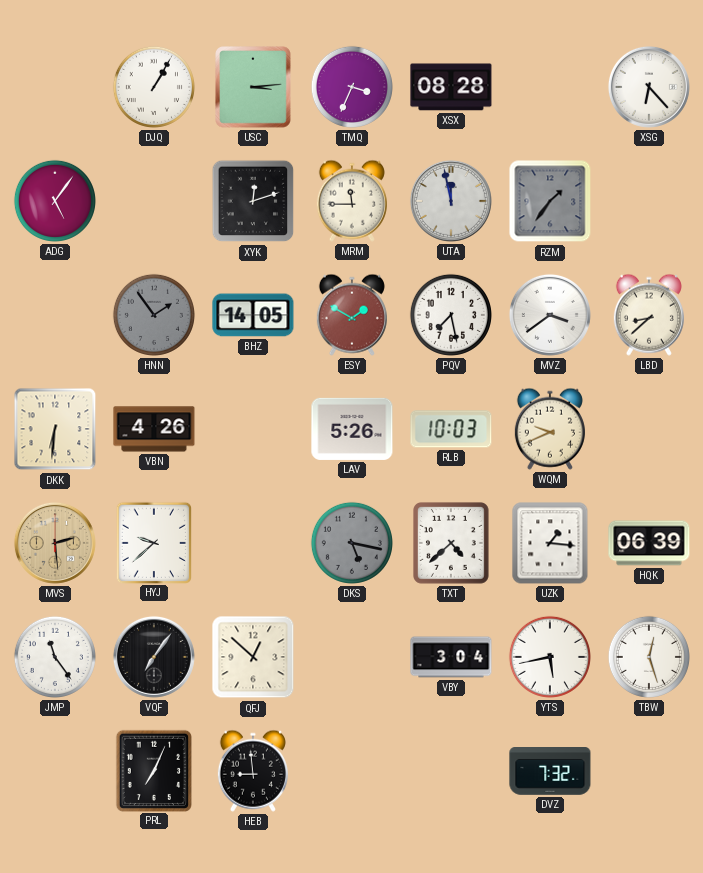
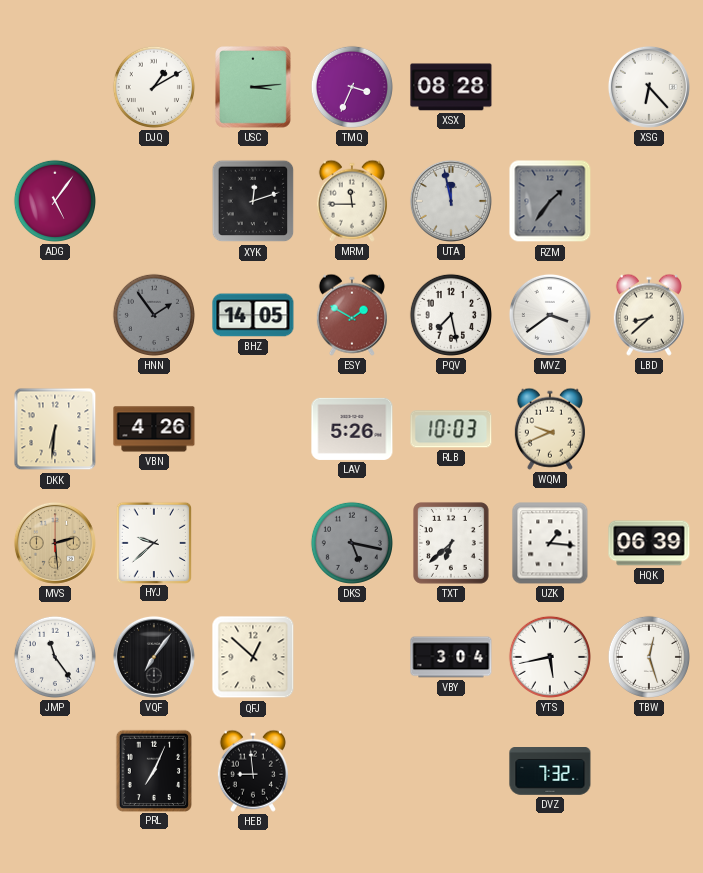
DJQ: 1:05 -> 1:10 (154, 87)
TXT: 4:38 -> 6:38 (452, 544)
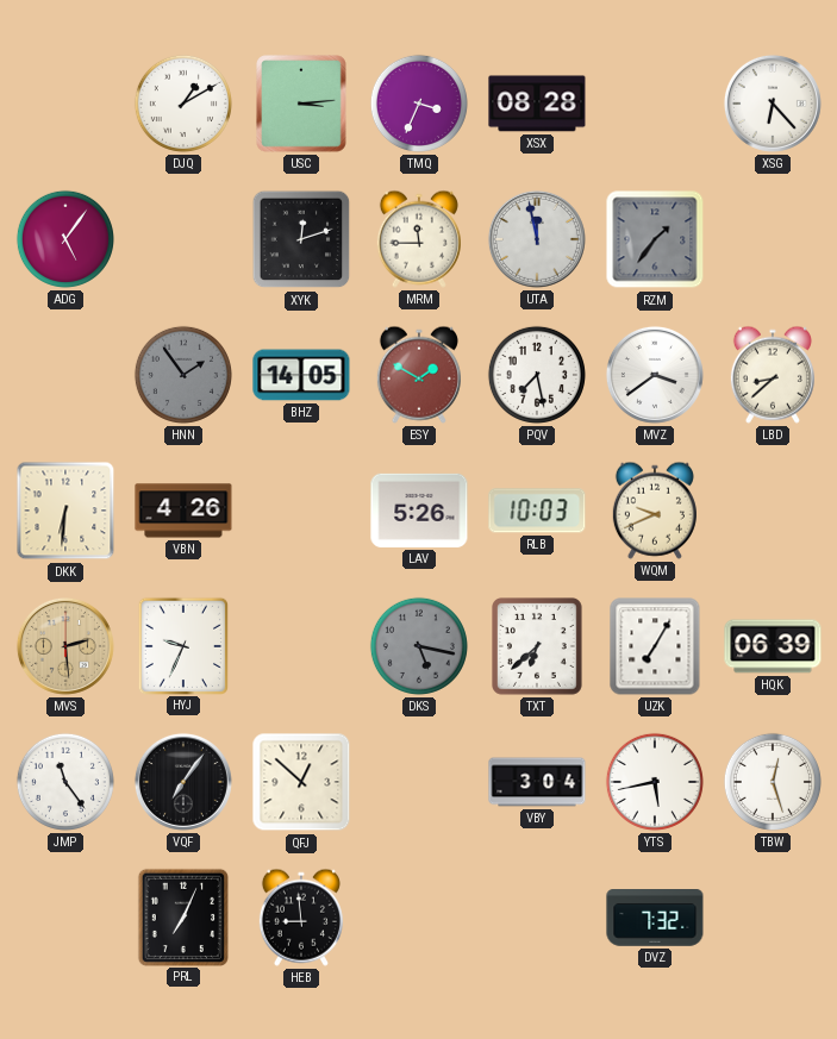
HYJ: 9:38 -> 9:34 (182, 645)
UZK: 1:16 -> 7:05 (655, 646)
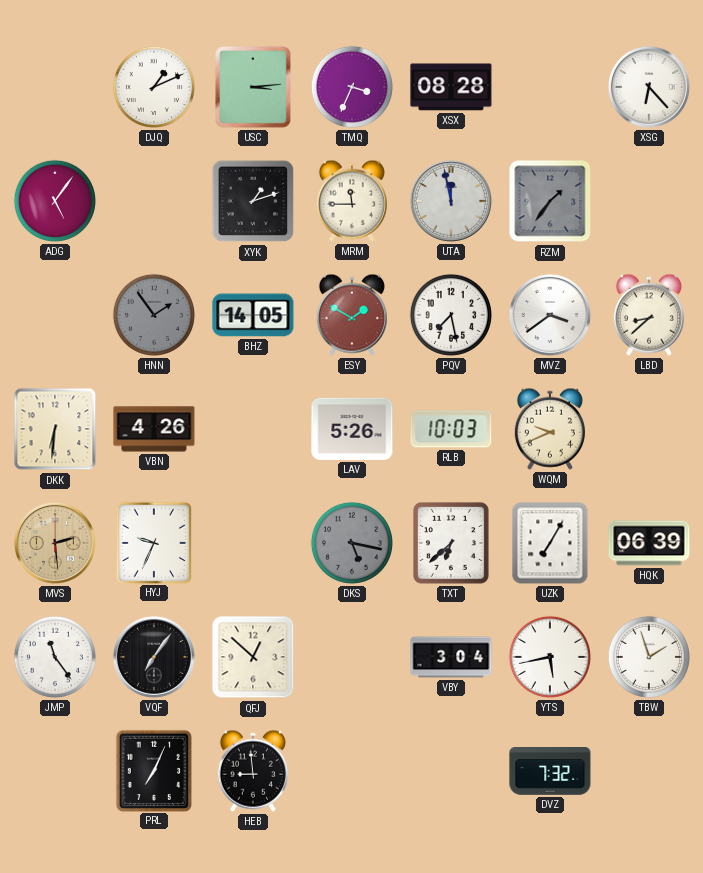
DJQ: 1:10 -> 1:11 (154, 87)
XYK: 12:12 -> 1:12 (253, 201)
TBW: 12:27 -> 1:57 (649, 657)
